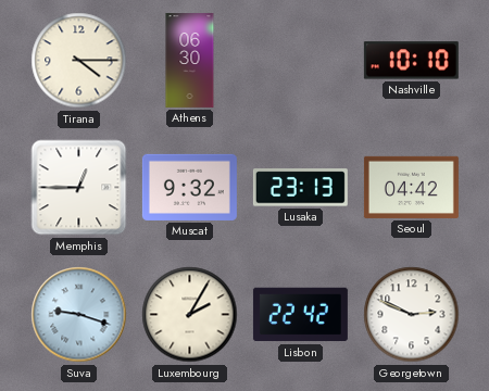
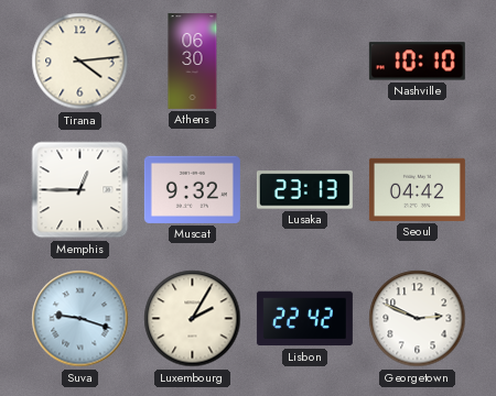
Tirana: 4:15 -> 4:14 (80, 62)
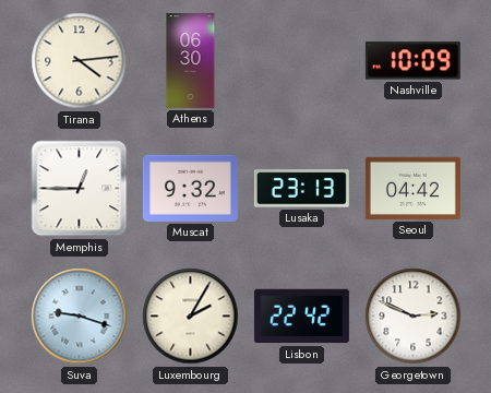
Nashville: 10:10 -> 10:09 (412, 61)
